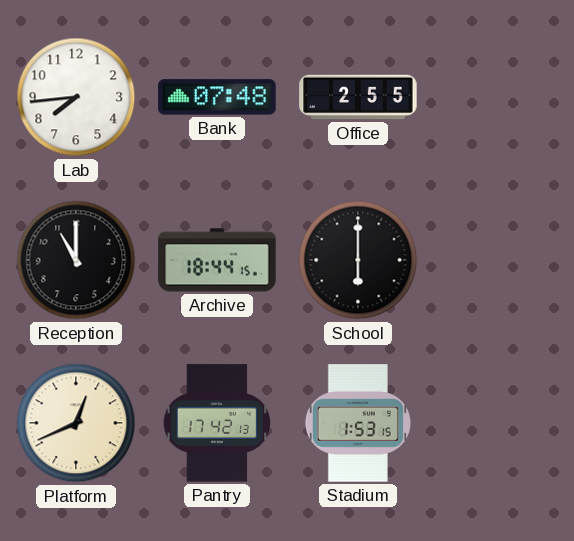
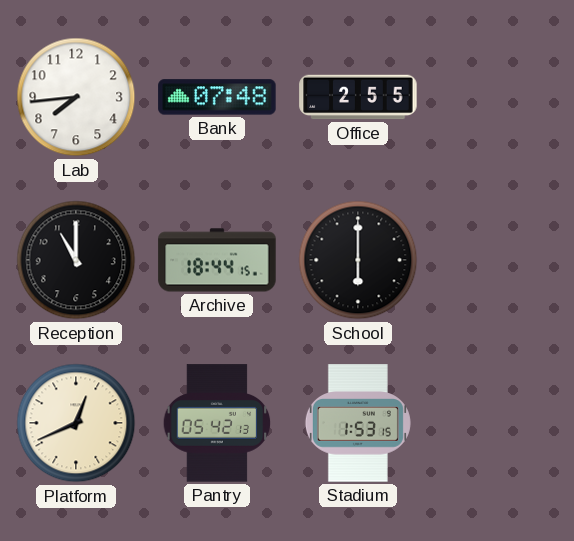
Pantry: 17:42 -> 05:42 (217, 423)
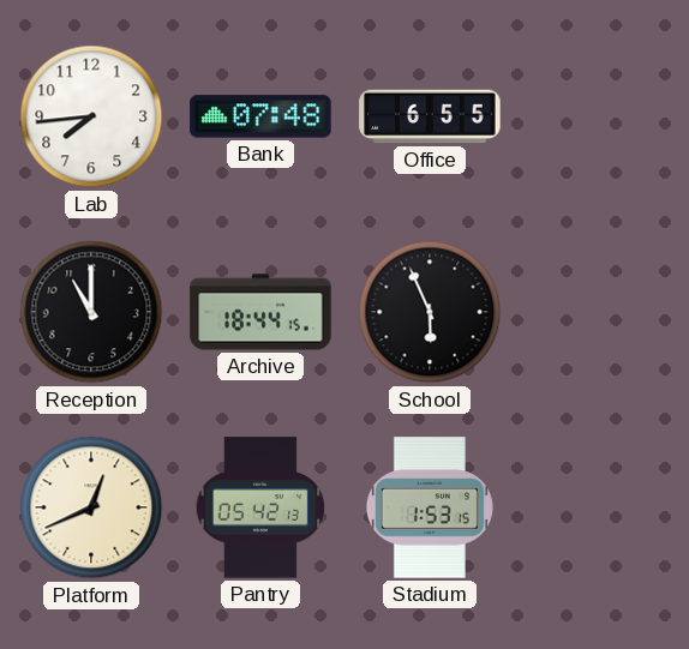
Office: 2:55 -> 6:55 (430, 116)
School: 6:00 -> 5:56 (430, 312)
